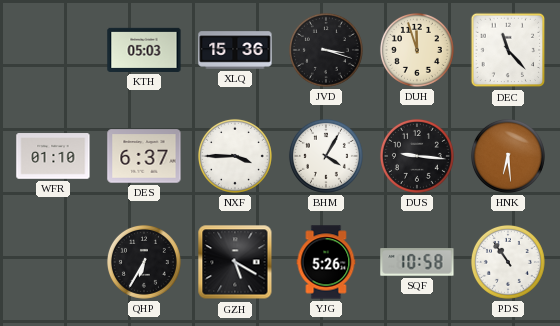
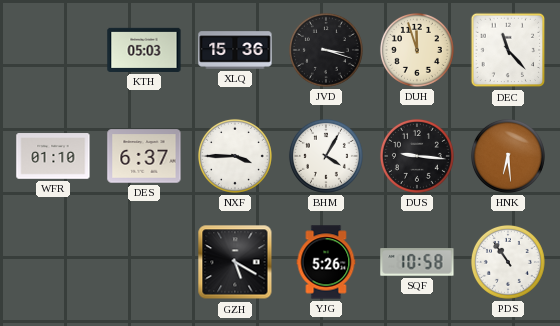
QHP: 6:35 -> none (144, 262)
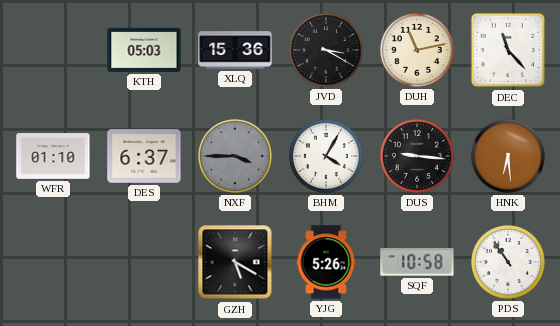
JVD: 3:18 -> 3:20 (326, 50)
DUH: 11:57 -> 11:13 (417, 50)
NXF dial: white -> grey (235, 156)
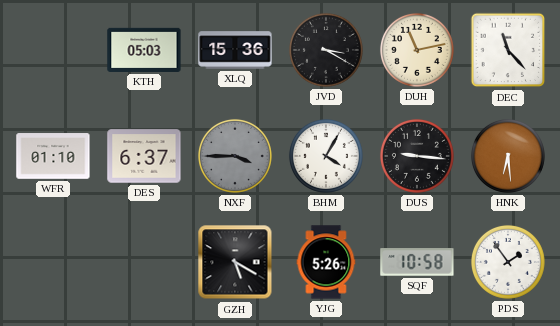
PDS: 10:54 -> 1:54 (508, 262)
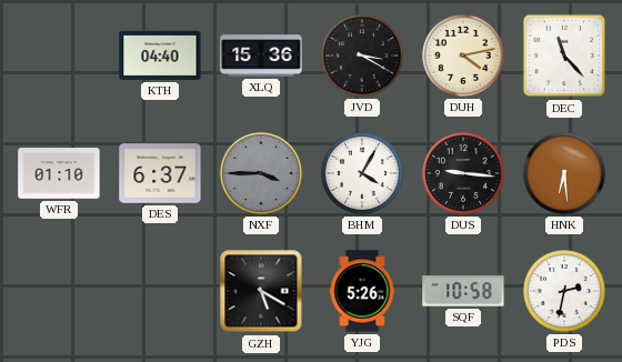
KTH: 05:03 -> 04:40 (160, 56)
DUH: 11:13 -> 4:13 (463, 56)
PDS: 1:54 -> 2:32 (564, 291)
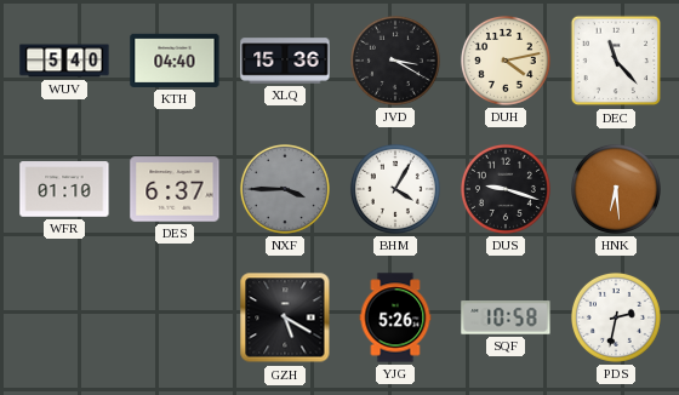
WUV: none -> 5:40 (64, 61)
DUS: 9:16 -> 9:18 (506, 189)
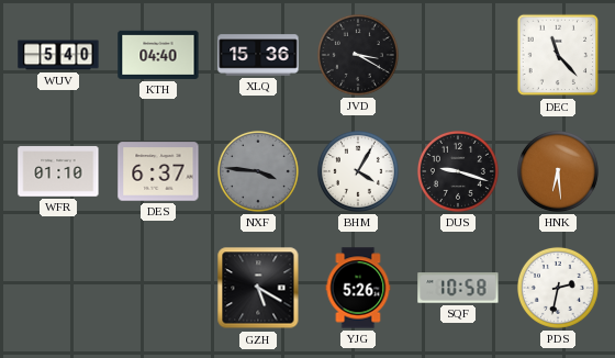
DUH: 4:13 -> none (506, 61)
NXF: 3:45 -> 3:46 (258, 171)
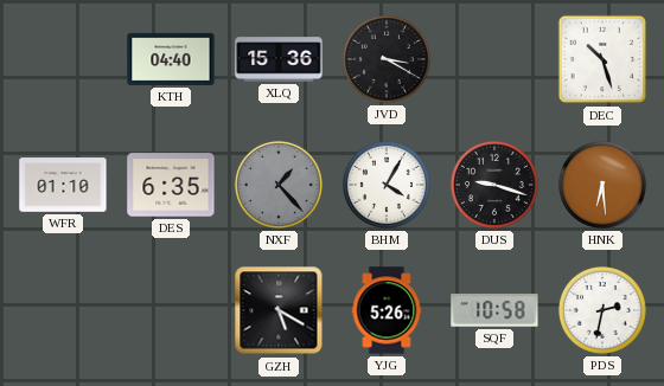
WUV: 5:40 -> none (58, 55)
DEC: 11:23 -> 10:27 (602, 59)
DES: 6:37 -> 6:35 (171, 185)
NXF: 3:46 -> 1:23 (279, 185)
